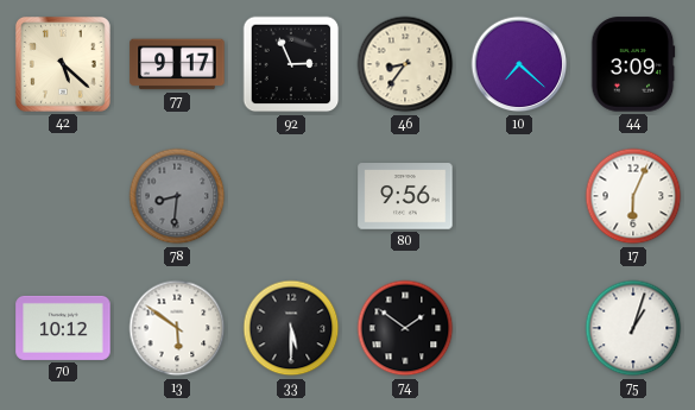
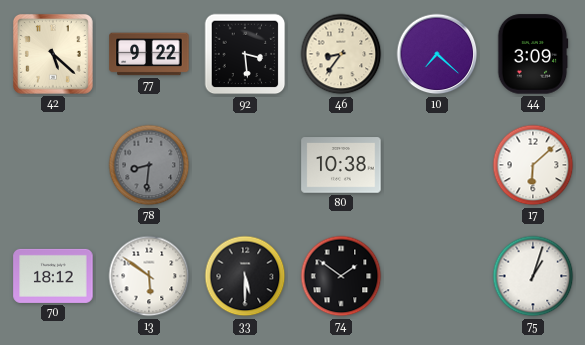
77: 9:17 -> 9:22 (149, 54)
92: 2:56 -> 3:29 (245, 54)
80: 9:56 -> 10:38 (341, 165)
17: 6:04 -> 6:08 (533, 165)
70: 10:12 -> 18:12 (53, 276)
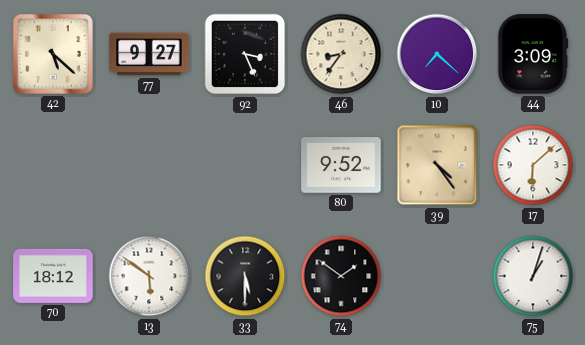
77: 9:22 -> 9:27 (149, 54)
92: 3:29 -> 3:26 (245, 54)
78: 8:31 -> none (149, 165)
80: 10:38 -> 9:52 (341, 165)
39: none -> 4:24 (437, 165)
